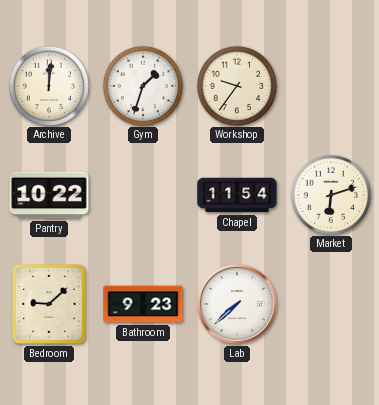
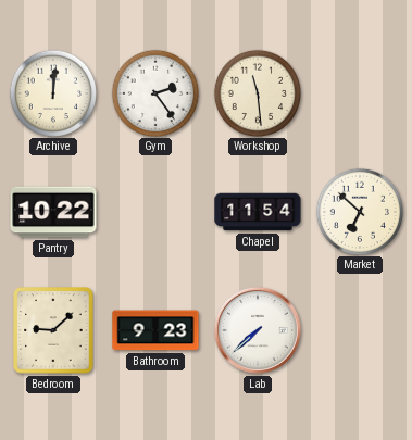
Gym: 1:33 -> 2:24 (154, 92)
Workshop: 9:36 -> 11:29 (257, 92)
Market: 6:12 -> 6:52 (359, 211)
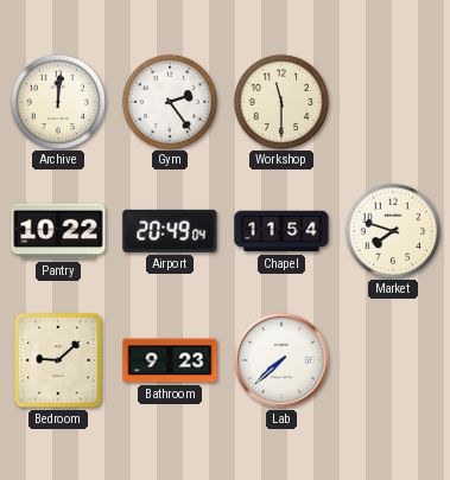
Workshop: 11:29 -> 11:30 (280, 101)
Airport: none -> 20:49 (170, 231)
Market: 6:52 -> 7:48 (392, 230)
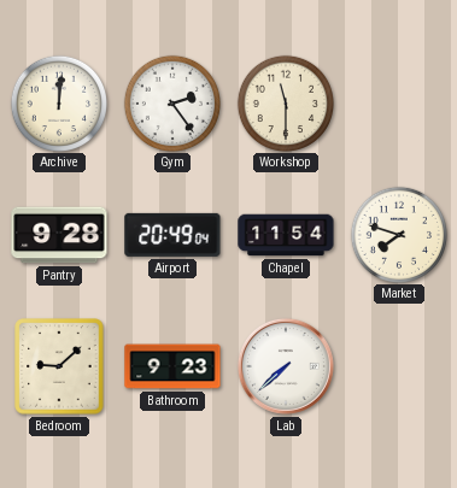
Pantry: 10:22 -> 9:28 (59, 235)
